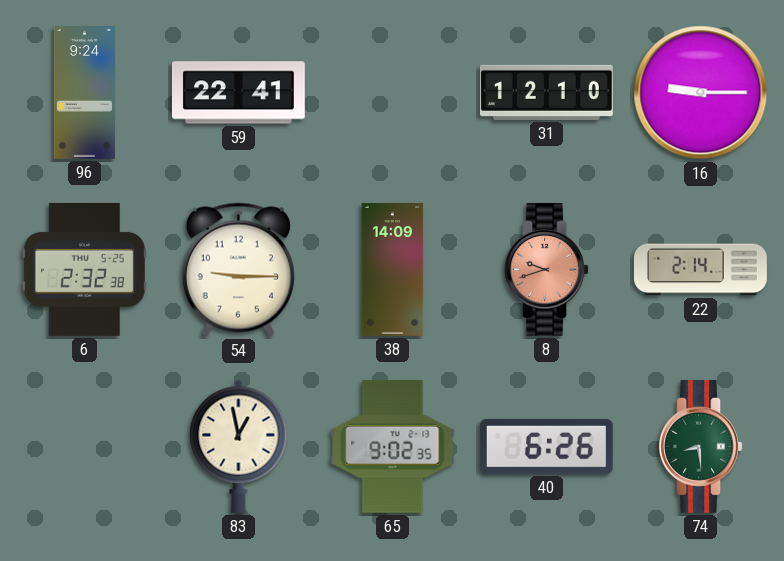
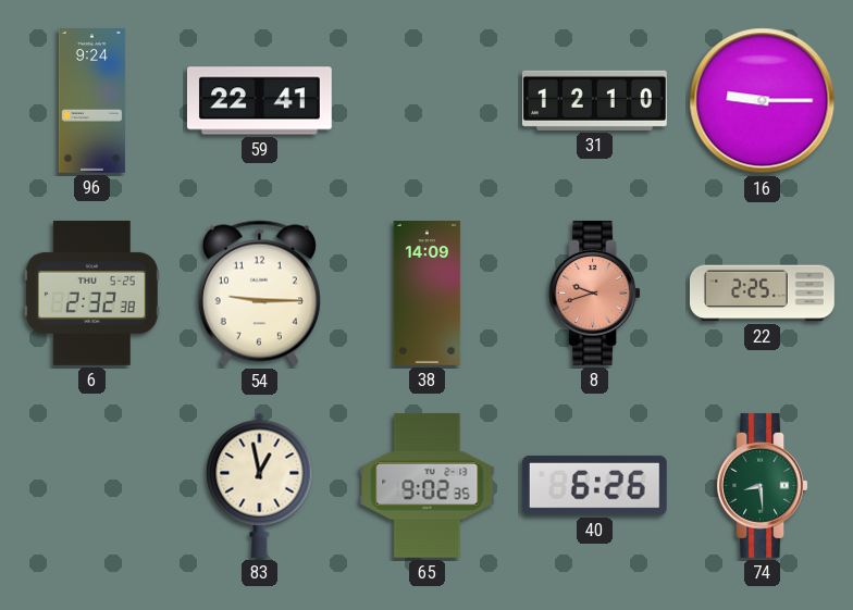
22: 2:14 -> 2:25 (762, 294)
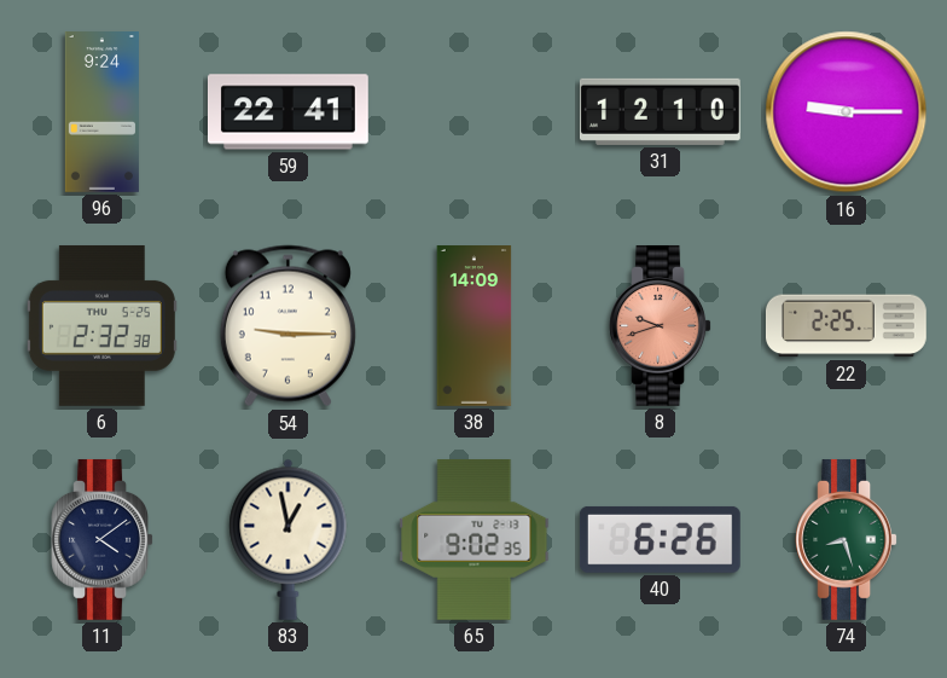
11: none -> 4:09 (101, 539)
74: 8:29 -> 8:27 (846, 539)
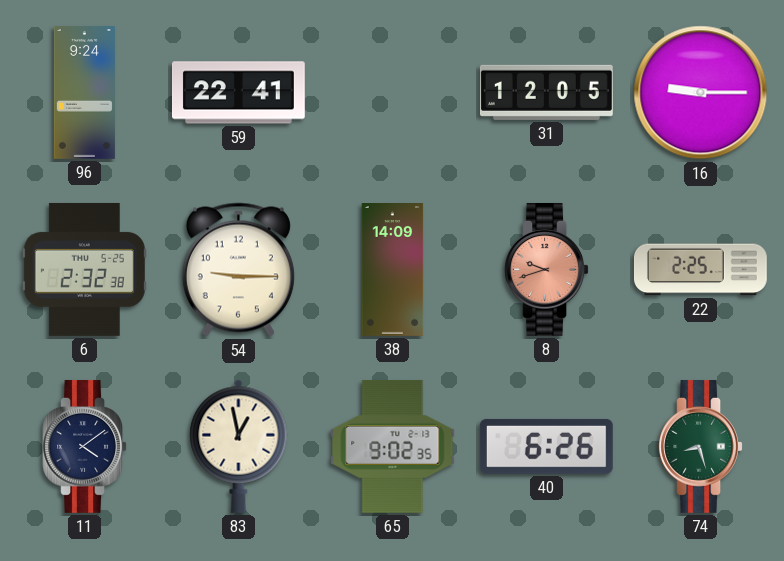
31: 12:10 -> 12:05 (546, 92)
